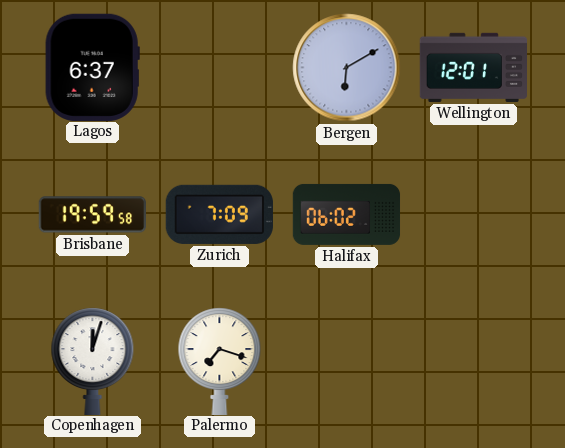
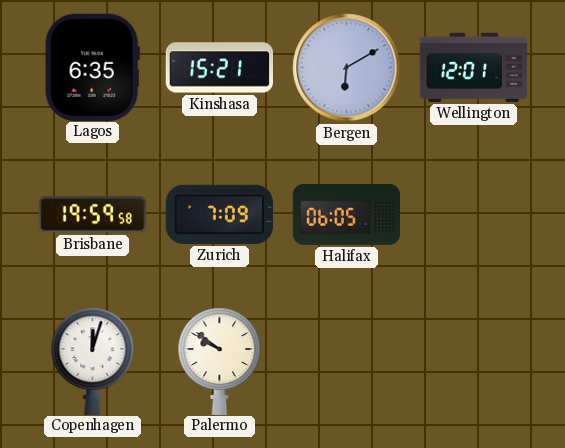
Lagos: 6:37 -> 6:35 (92, 67)
Kinshasa: none -> 15:21 (219, 68)
Halifax: 06:02 -> 06:05 (347, 214)
Palermo: 7:18 -> 9:51 (220, 361)
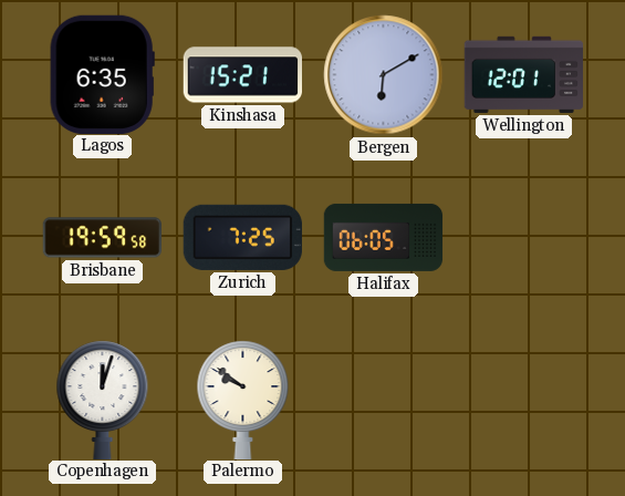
Zurich: 7:09 -> 7:25 (242, 237)
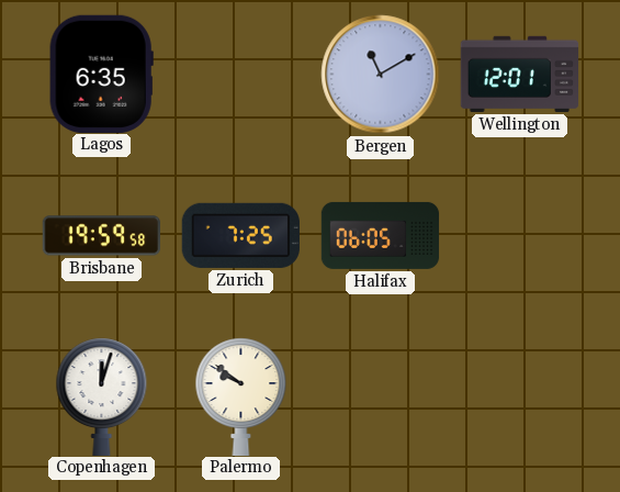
Kinshasa: 15:21 -> none (242, 75)
Bergen: 6:10 -> 11:10 (381, 75)
